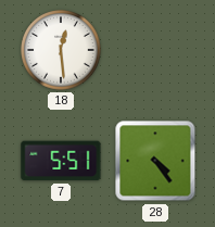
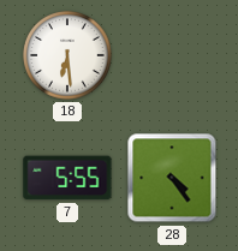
18: 12:29 -> 6:29 (67, 55)
7: 5:51 -> 5:55 (67, 178)
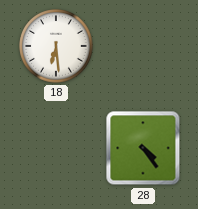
7: 5:55 -> none (67, 178)
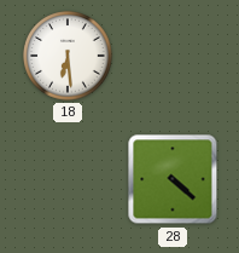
28: 4:24 -> 4:22 (173, 179)
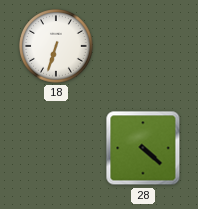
18: 6:29 -> 6:33 (56, 46)
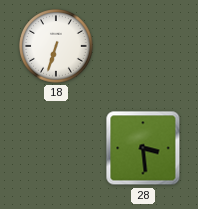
28: 4:22 -> 3:29 (143, 148)
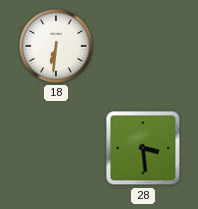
18: 6:33 -> 6:31 (56, 46)
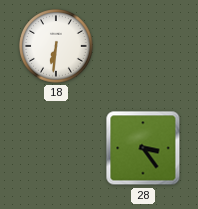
28: 3:29 -> 3:24 (143, 148)
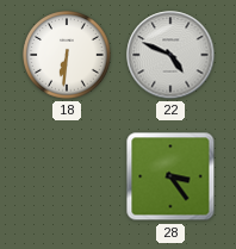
22: none -> 4:49 (170, 55)
